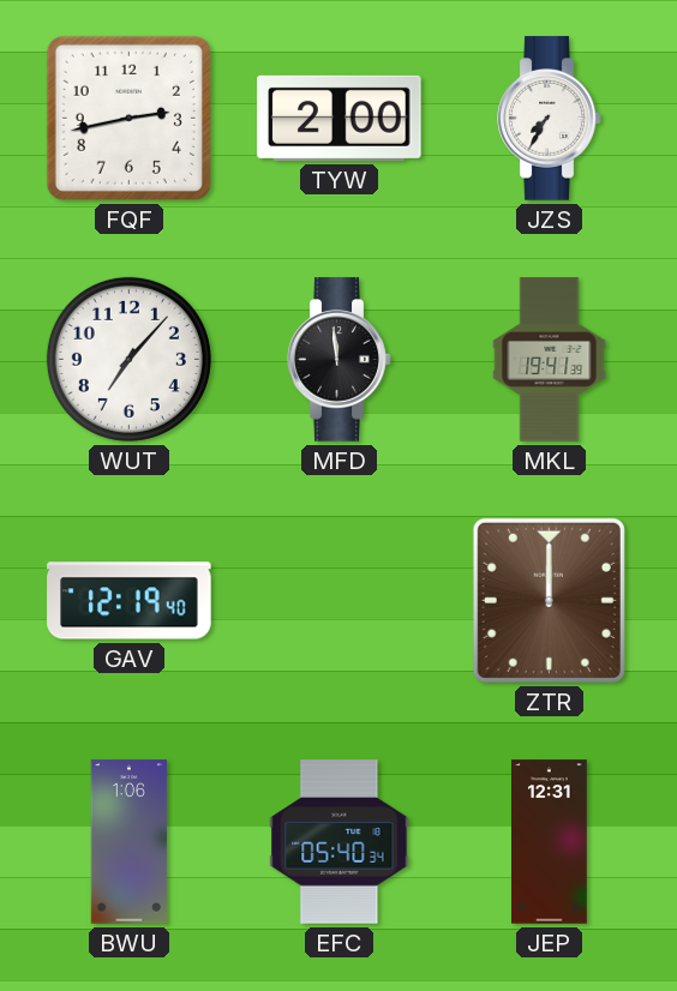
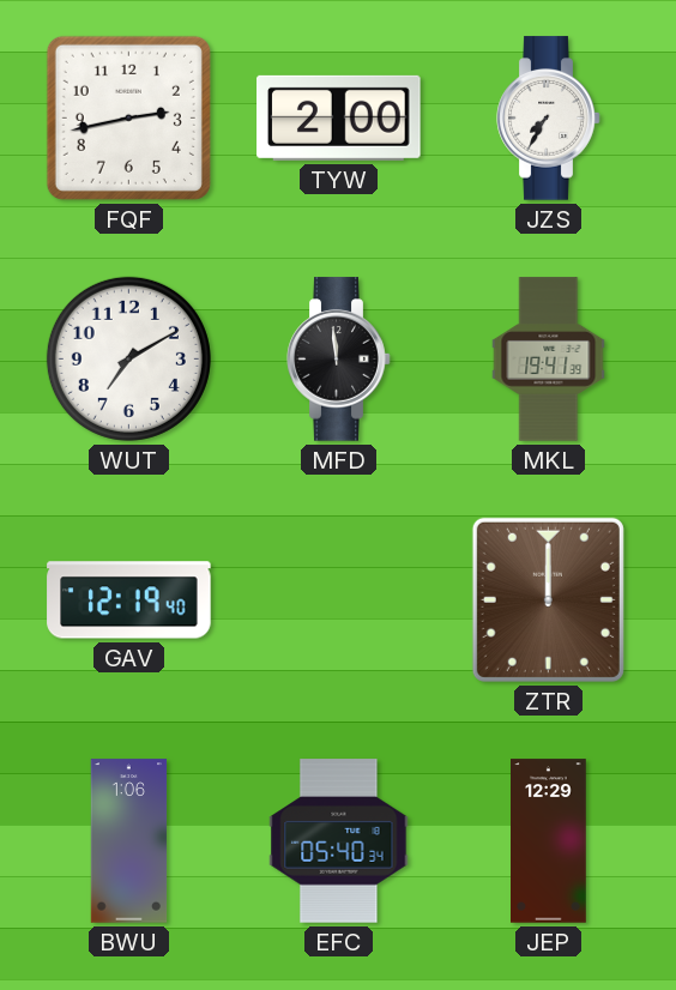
WUT: 7:07 -> 7:10 (128, 358)
JEP: 12:31 -> 12:29 (549, 841)
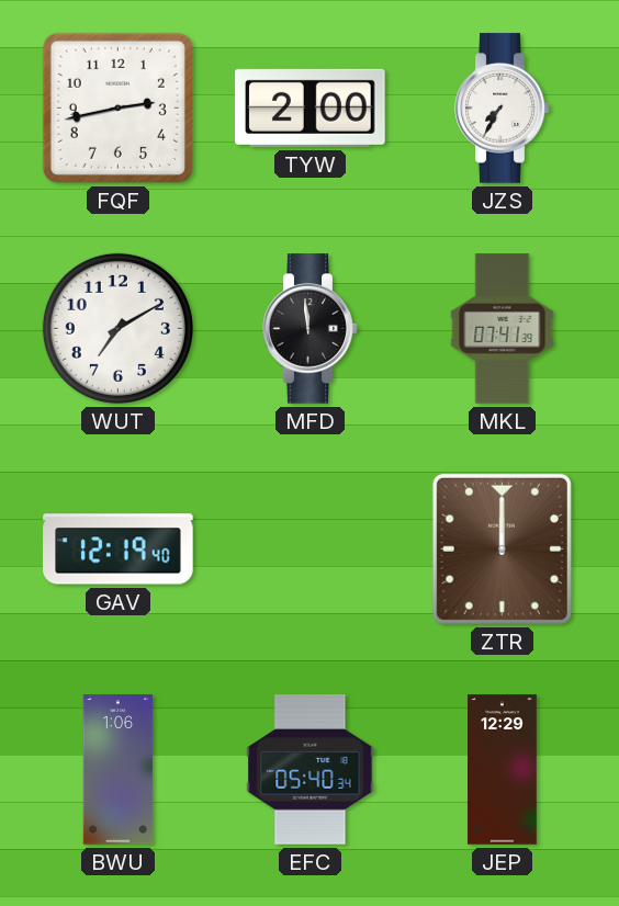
MKL: 19:41 -> 07:41 (503, 329)
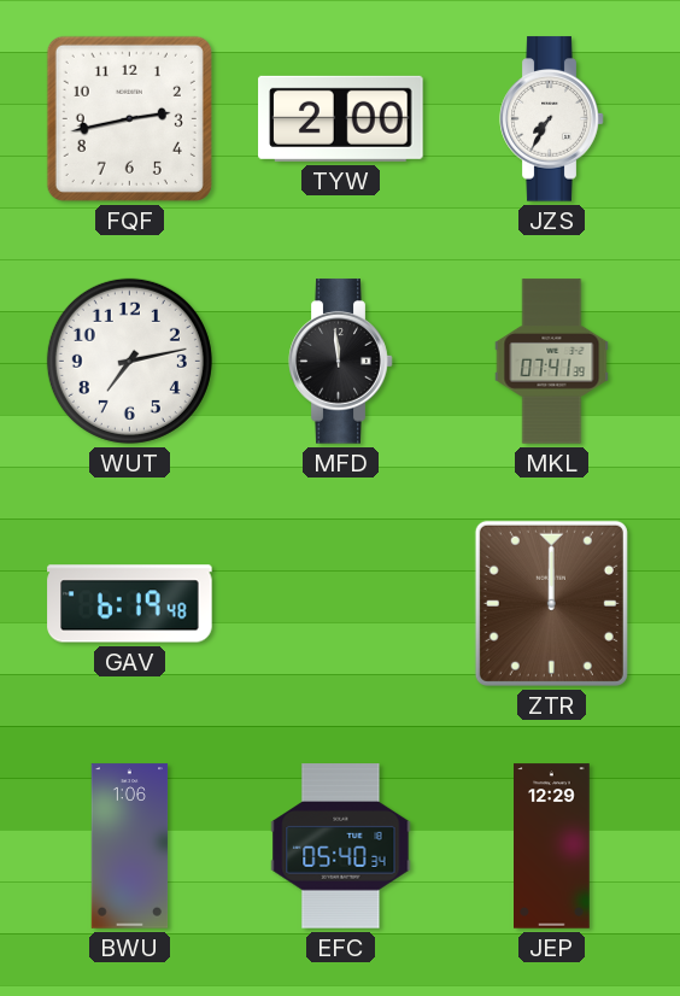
WUT: 7:10 -> 7:13 (129, 361)
GAV: 12:19 -> 6:19 (130, 604)
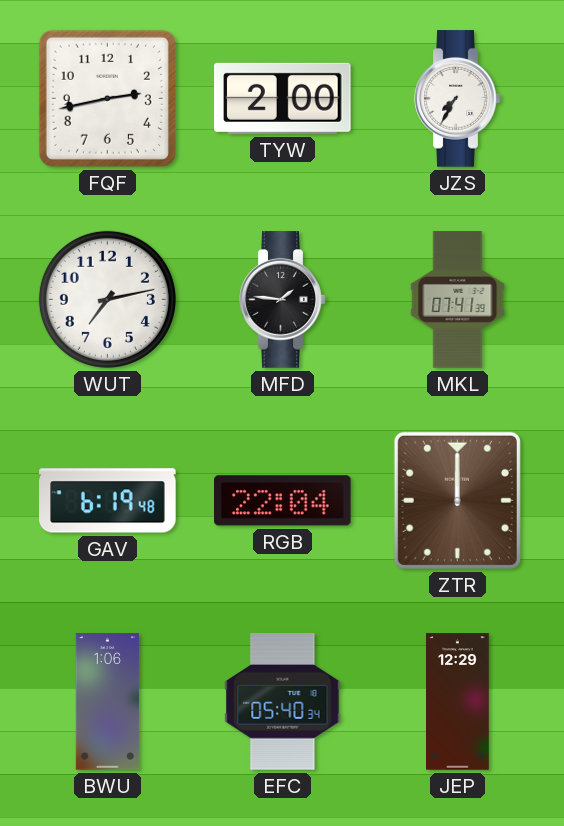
MFD: 11:59 -> 1:46 (283, 300)
RGB: none -> 22:04 (283, 501)
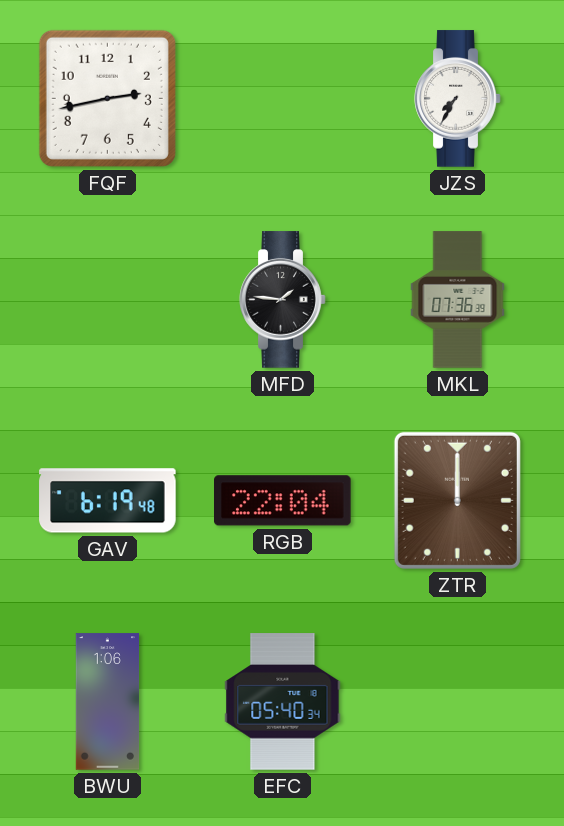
TYW: 2:00 -> none (283, 98)
WUT: 7:13 -> none (107, 299)
MKL: 07:41 -> 07:36 (458, 300)
JEP: 12:29 -> none (458, 702)
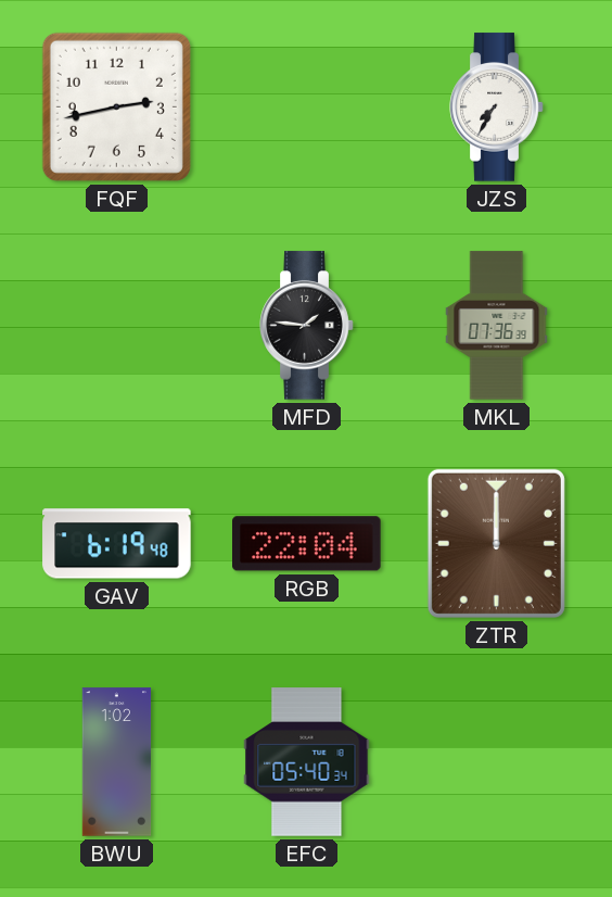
BWU: 1:06 -> 1:02 (117, 762)
